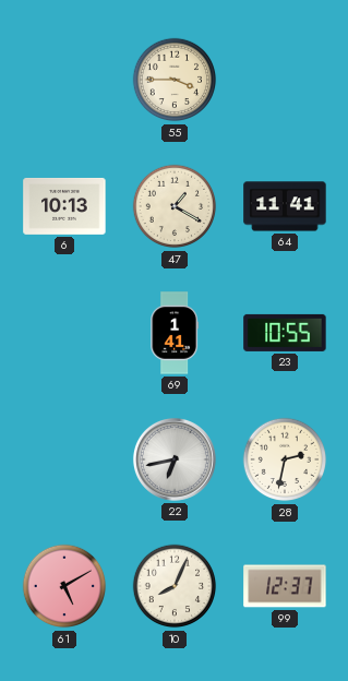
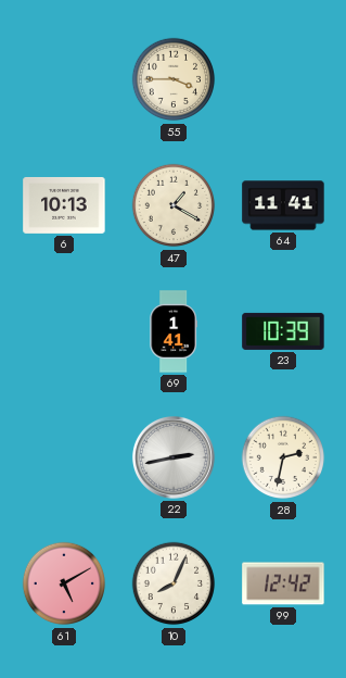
23: 10:55 -> 10:39 (283, 331)
22: 6:43 -> 2:43 (174, 457)
99: 12:37 -> 12:42 (283, 583)
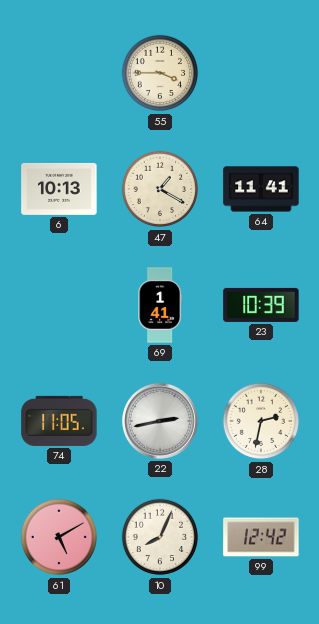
74: none -> 11:05 (59, 421)
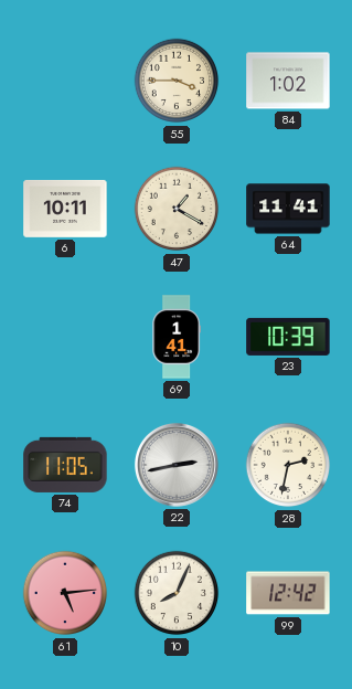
84: none -> 1:02 (288, 81)
6: 10:13 -> 10:11 (65, 209)
61: 5:10 -> 5:14 (65, 593)
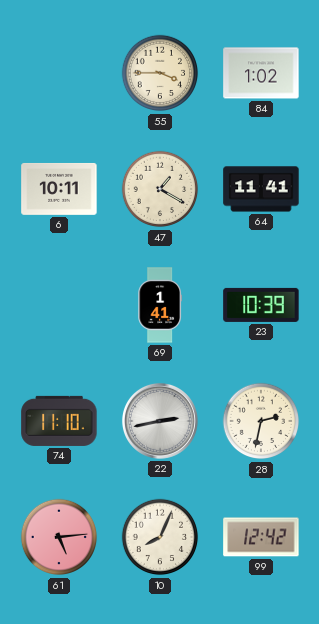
74: 11:05 -> 11:10 (59, 421)
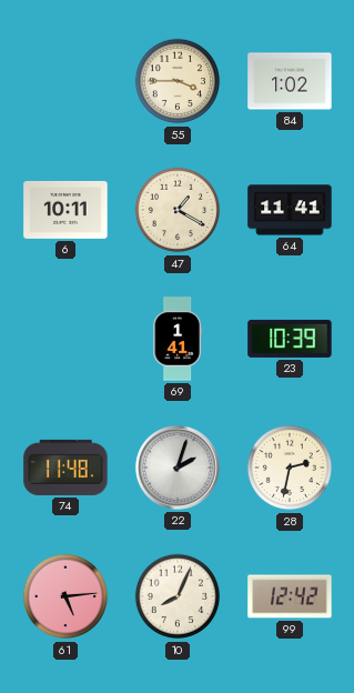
74: 11:10 -> 11:48 (65, 468)
22: 2:43 -> 2:03 (178, 468)
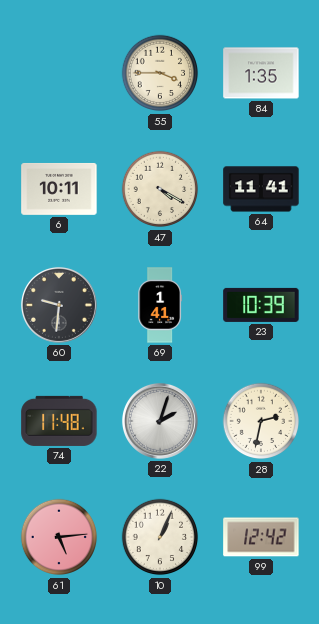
84: 1:02 -> 1:35 (261, 73)
47: 1:20 -> 4:20 (160, 189)
60: none -> 9:31 (59, 305)
10: 8:04 -> 1:04 (160, 537)
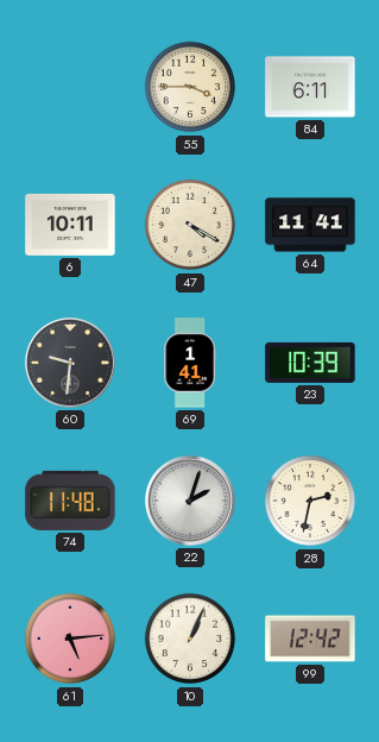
84: 1:35 -> 6:11 (310, 87)
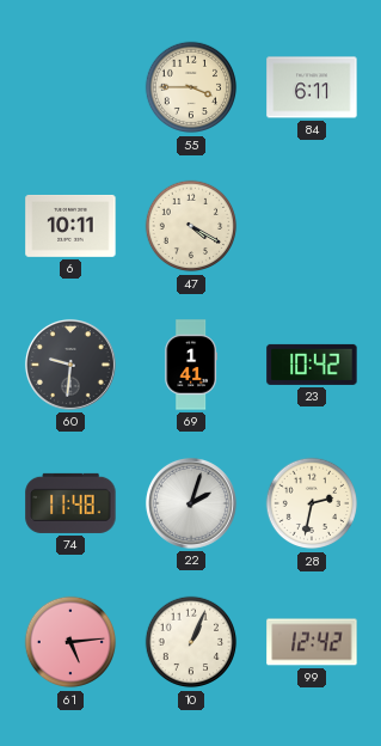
64: 11:41 -> none (310, 225)
23: 10:39 -> 10:42 (312, 365)
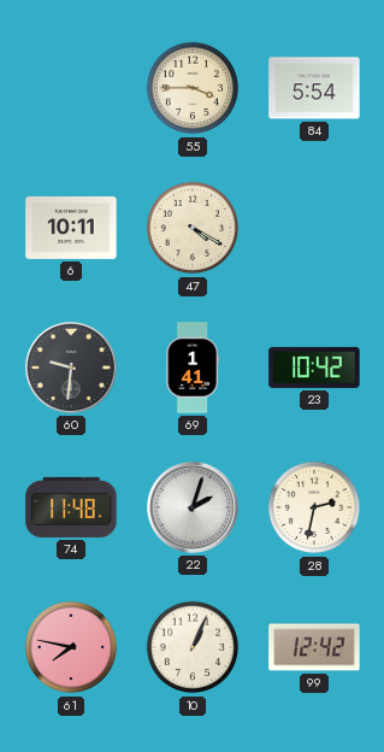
84: 6:11 -> 5:54 (314, 88)
61: 5:14 -> 7:47 (71, 647)
